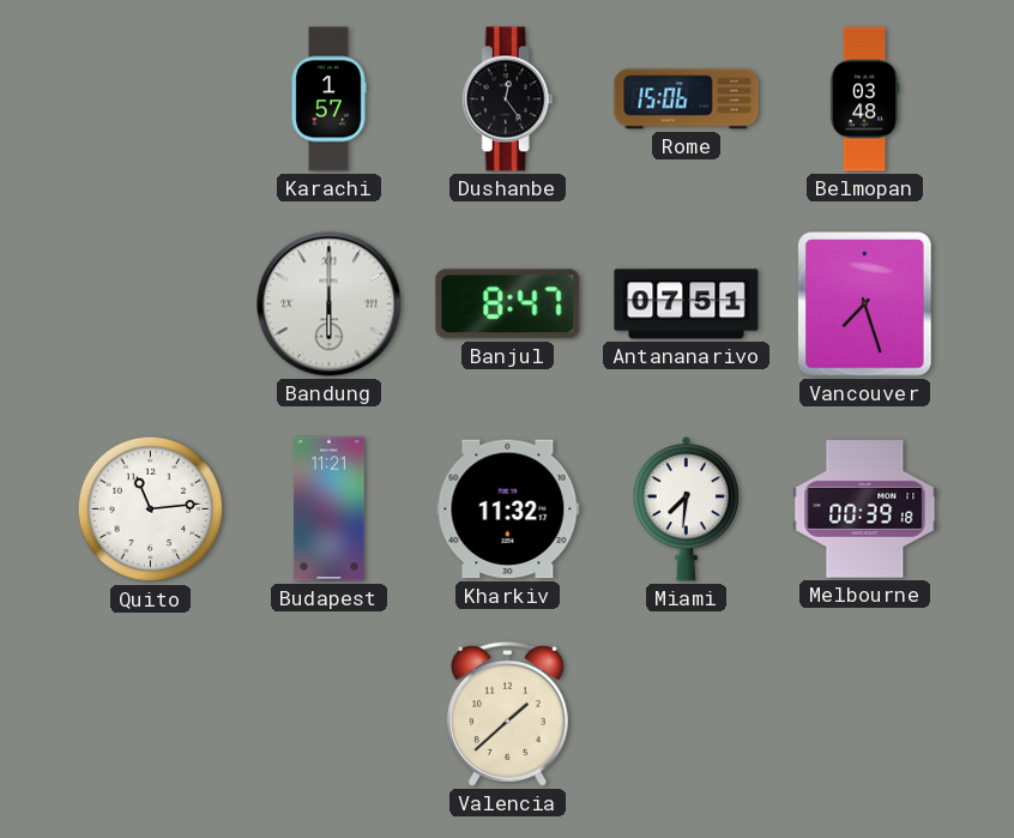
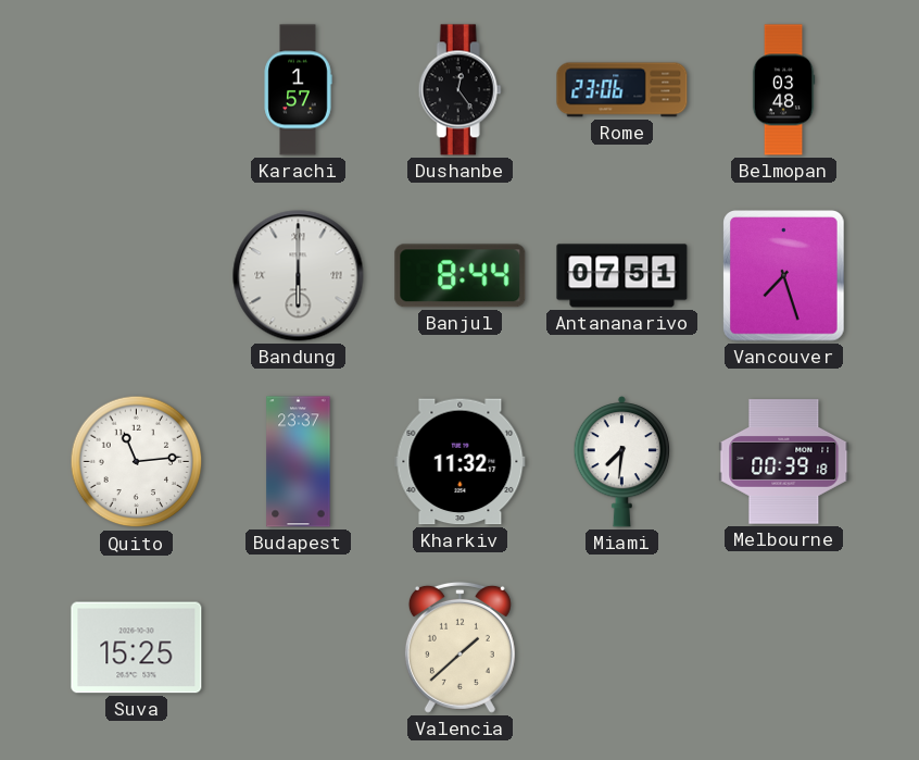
Rome: 15:06 -> 23:06 (622, 90)
Banjul: 8:47 -> 8:44 (461, 276)
Budapest: 11:21 -> 23:37 (299, 462)
Suva: none -> 15:25 (137, 648)
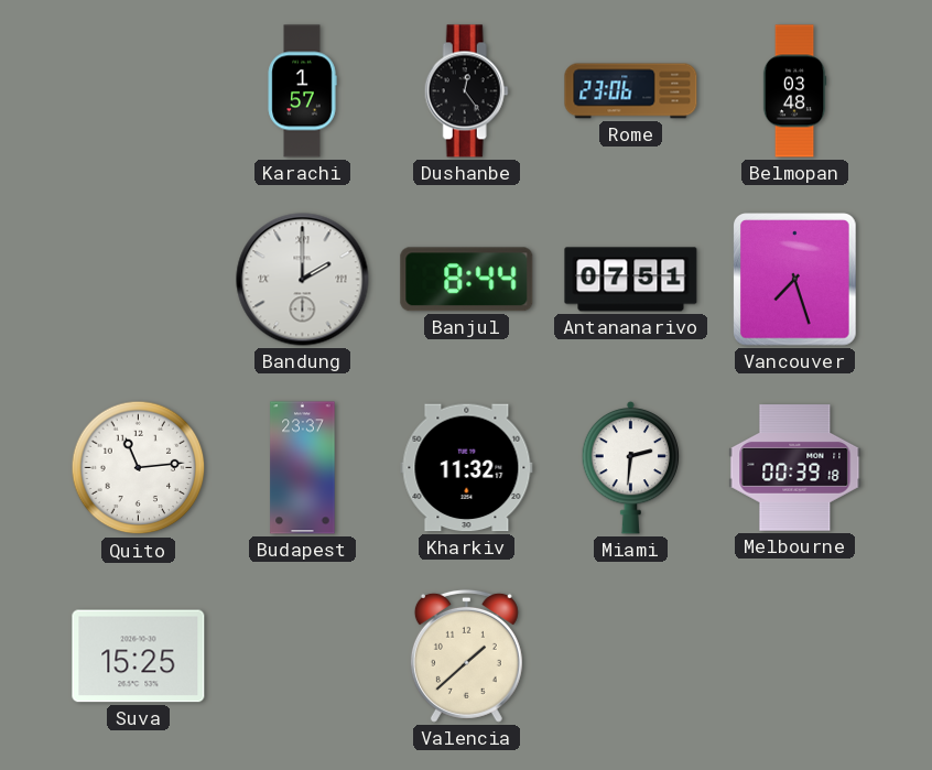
Bandung: 6:00 -> 2:00 (303, 280)
Miami: 7:31 -> 2:31 (631, 467)
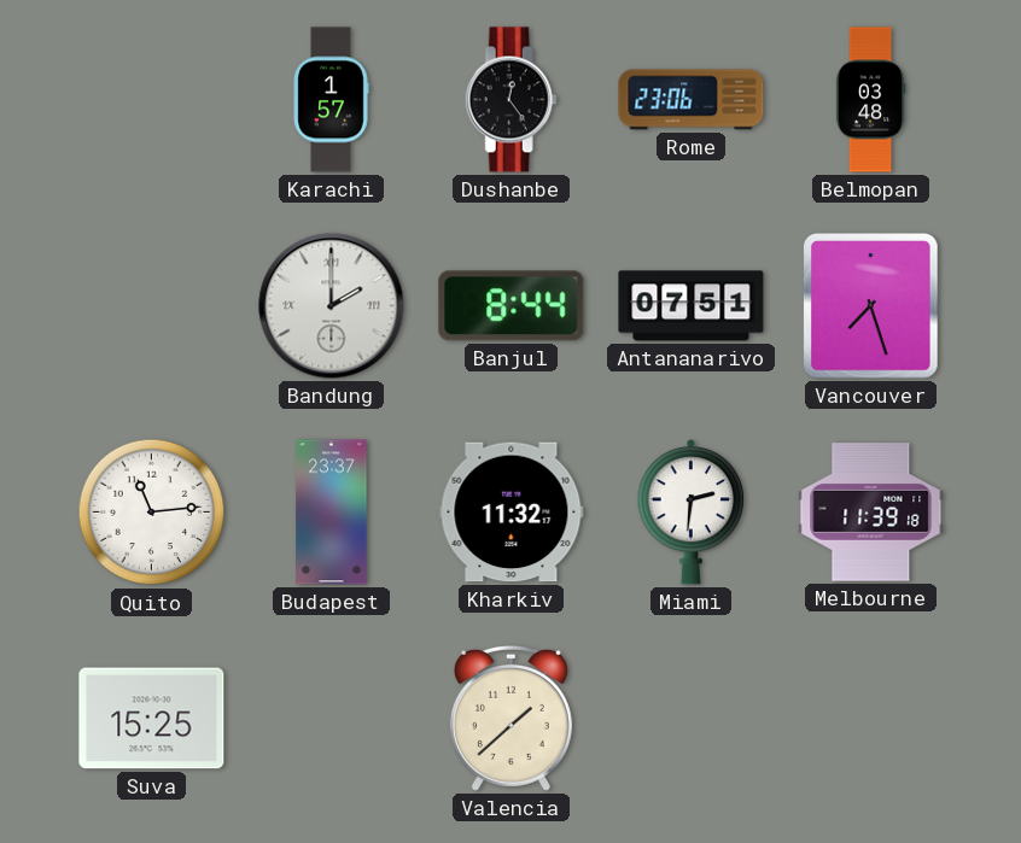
Melbourne: 00:39 -> 11:39 (871, 513)
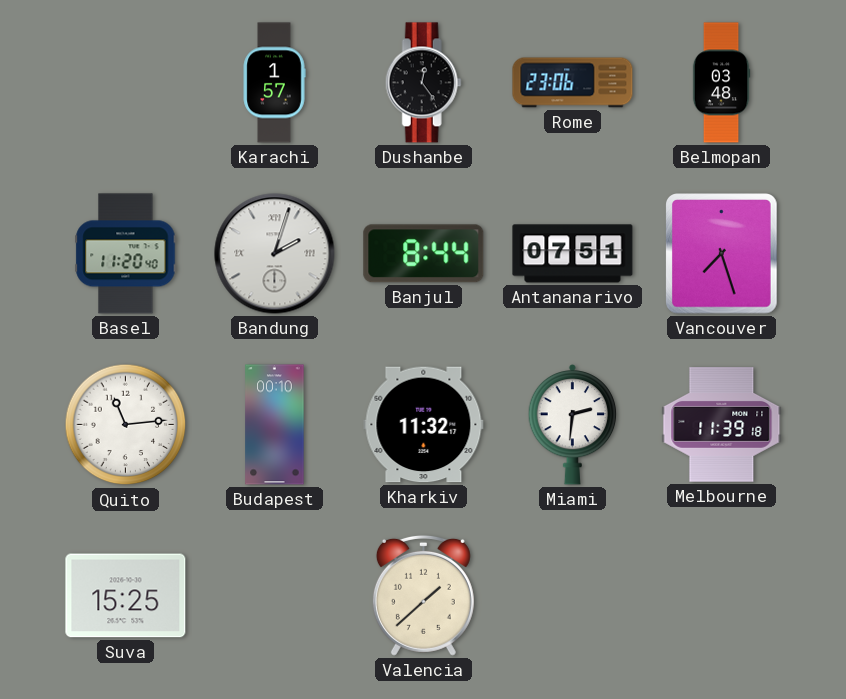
Basel: none -> 11:20 (126, 254)
Bandung: 2:00 -> 2:03 (275, 254)
Budapest: 23:37 -> 00:10 (275, 425)
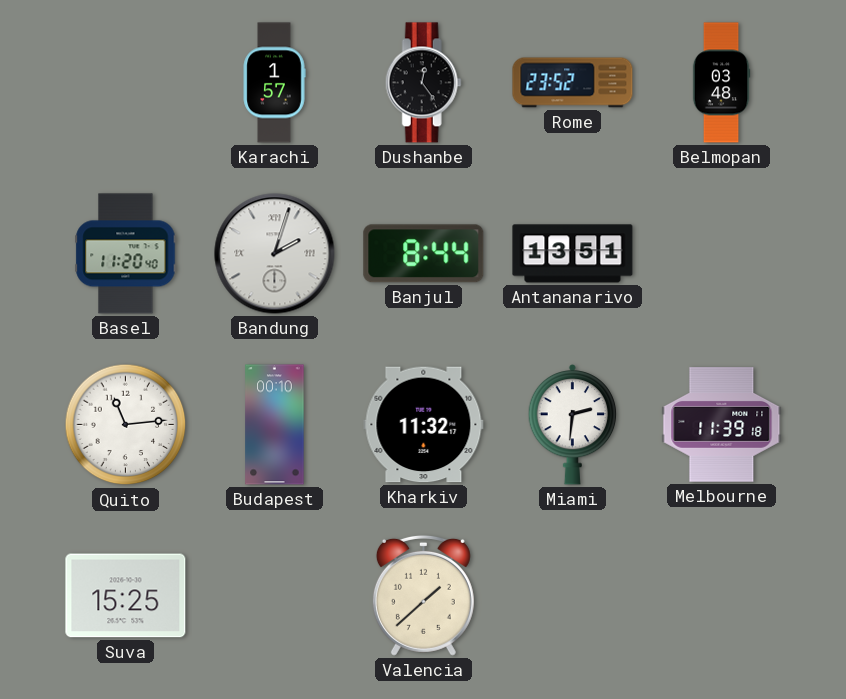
Rome: 23:06 -> 23:52 (573, 83)
Antananarivo: 07:51 -> 13:51 (573, 254)
Vancouver: 7:27 -> none (722, 254)
